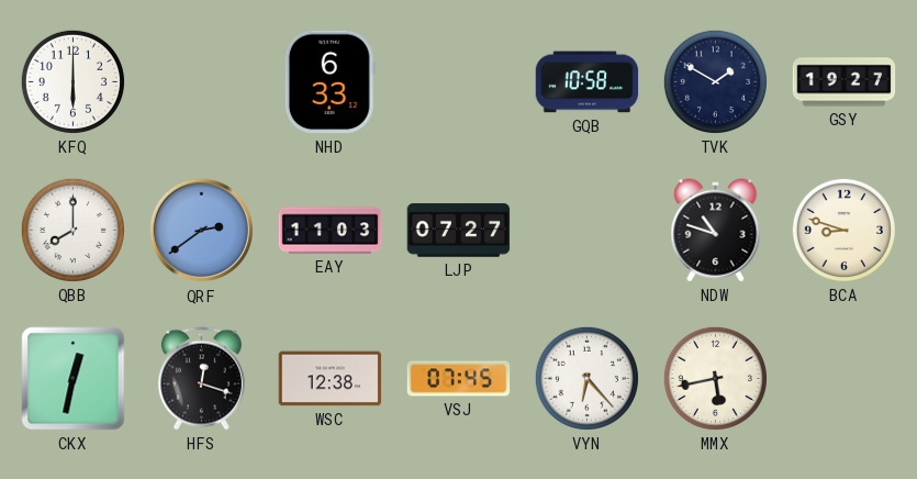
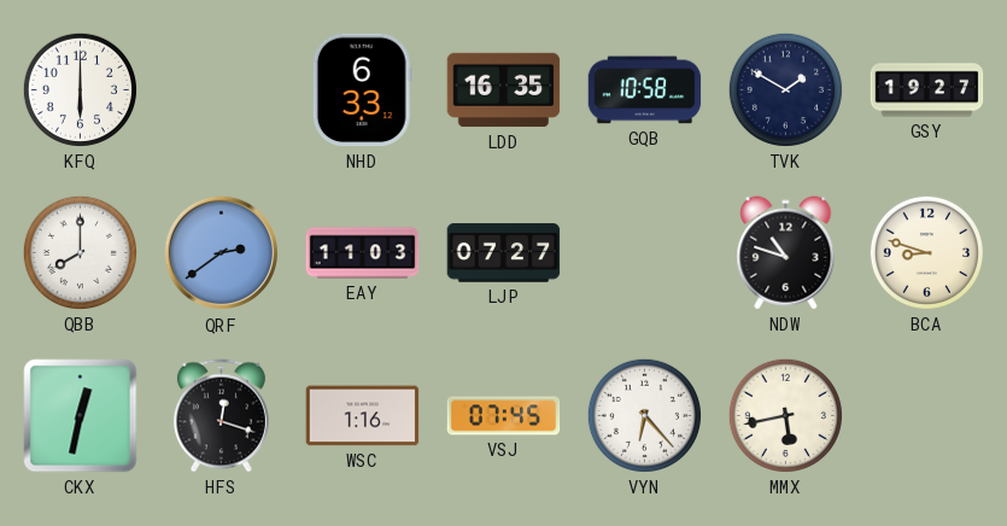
LDD: none -> 16:35 (504, 90)
WSC: 12:38 -> 1:16 (363, 416)
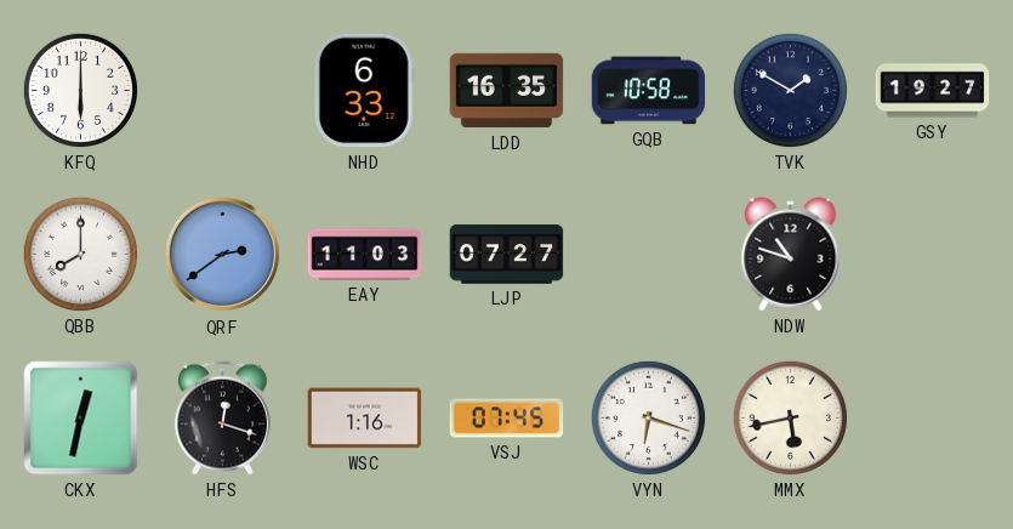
BCA: 8:48 -> none (926, 252)
VYN: 6:23 -> 6:18 (648, 417)
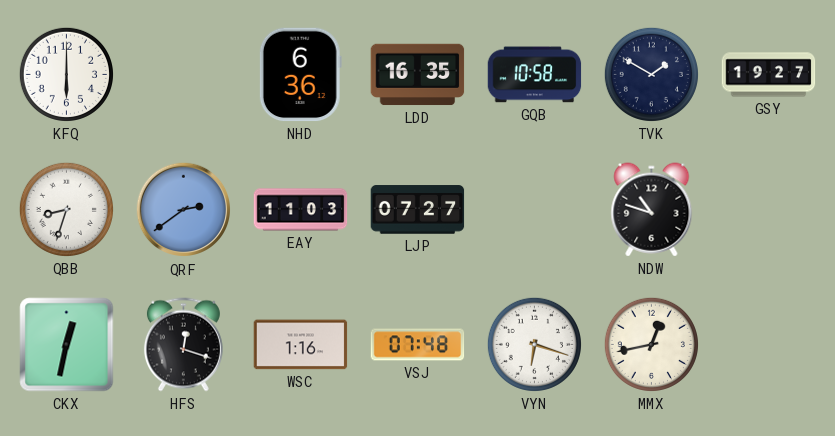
NHD: 6:33 -> 6:36 (300, 75)
QBB: 8:00 -> 8:33 (66, 209)
VSJ: 07:45 -> 07:48 (418, 345)
MMX: 5:43 -> 12:43 (651, 344)
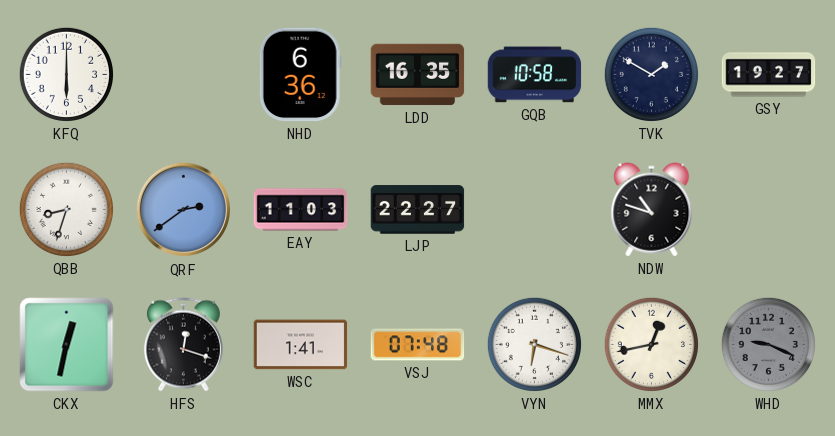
LJP: 07:27 -> 22:27 (418, 210)
WSC: 1:16 -> 1:41 (301, 345)
WHD: none -> 9:19 (768, 344)
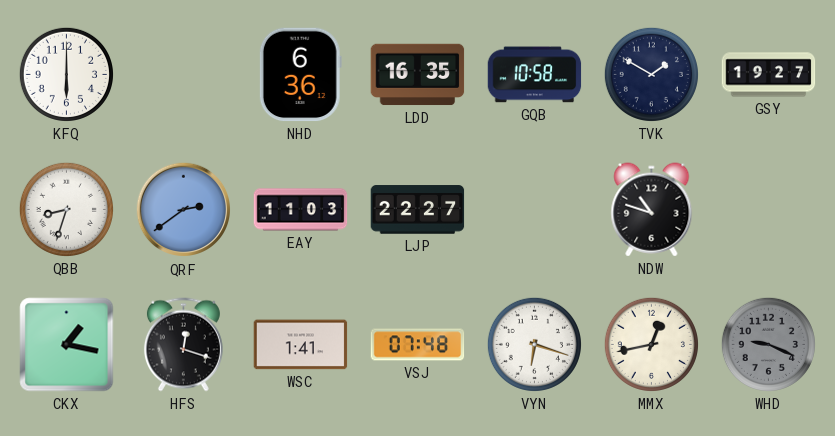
CKX: 12:32 -> 1:17 (67, 345)
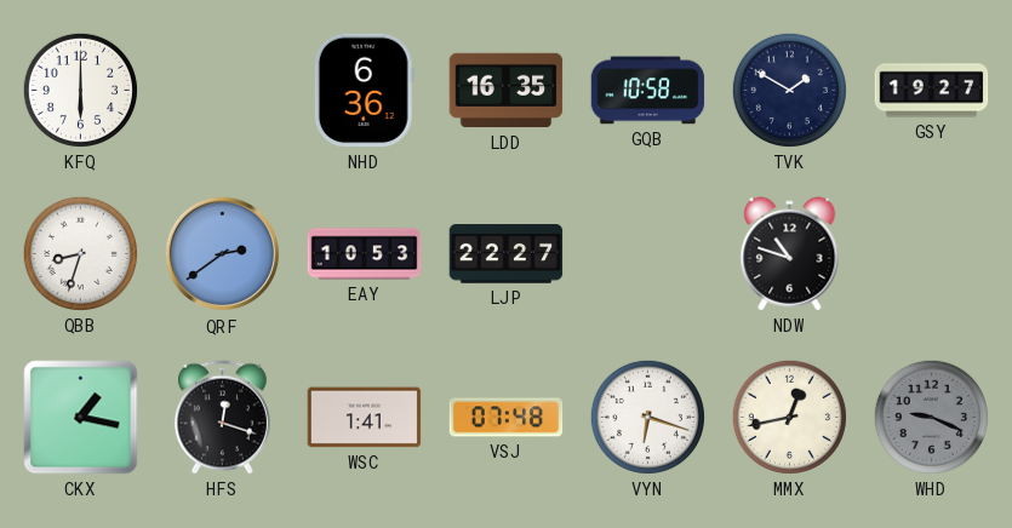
EAY: 11:03 -> 10:53 (365, 254)
